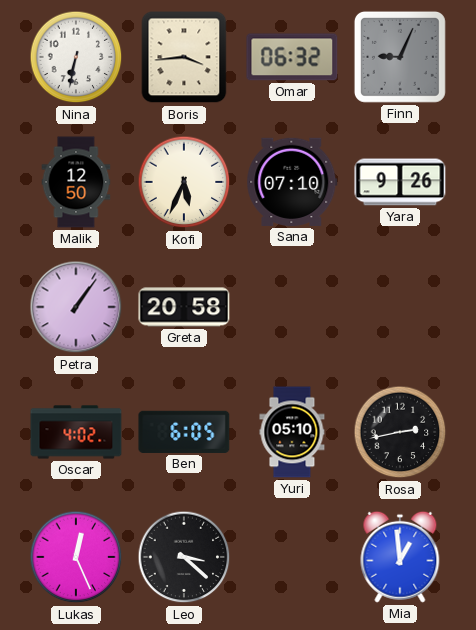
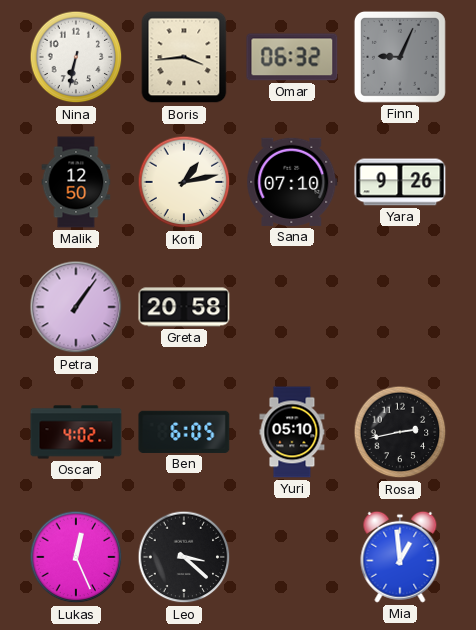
Kofi: 5:34 -> 1:13 (184, 182)
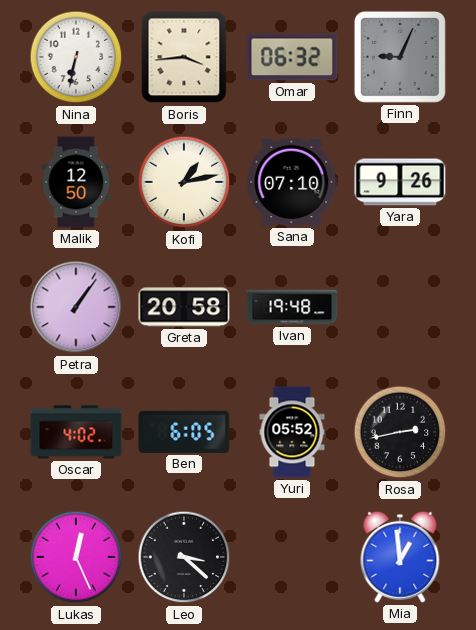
Ivan: none -> 19:48 (292, 307)
Yuri: 05:10 -> 05:52 (292, 432)
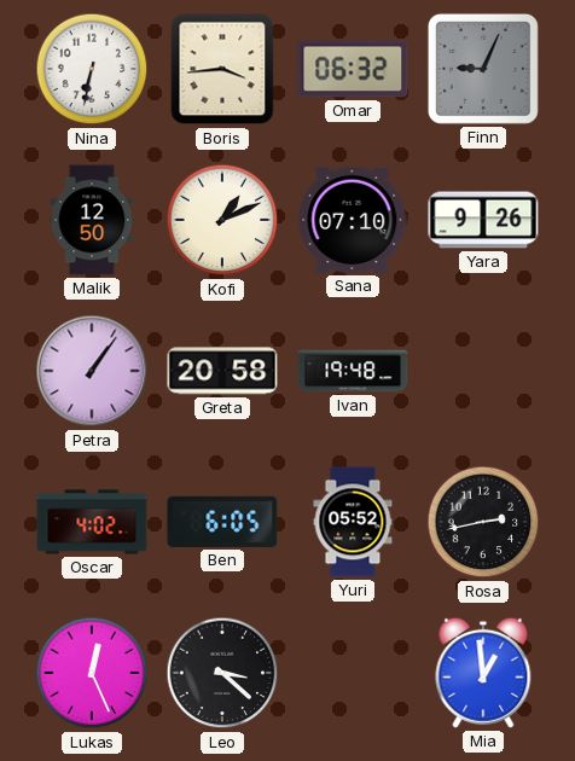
Kofi: 1:13 -> 1:11 (222, 220)
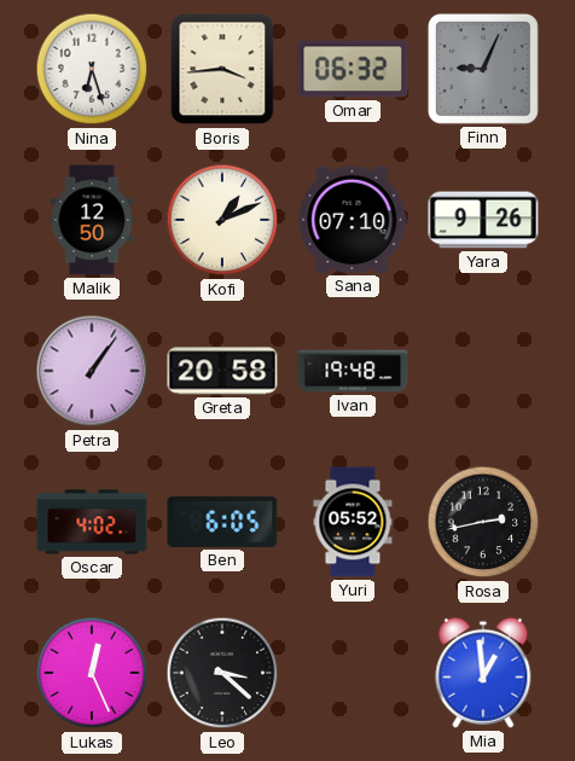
Nina: 6:32 -> 6:27 (92, 69)
